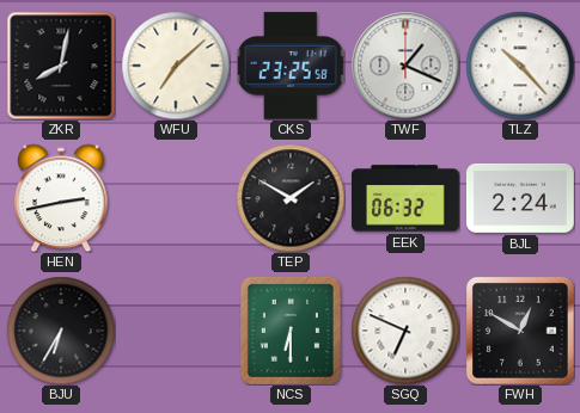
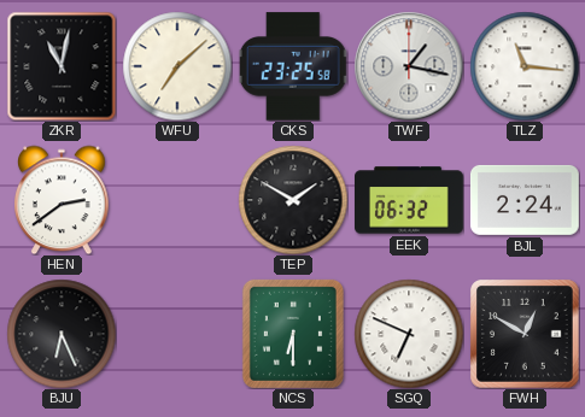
ZKR: 8:02 -> 11:02 (62, 66)
TWF: 1:19 -> 1:17 (409, 66)
TLZ: 10:23 -> 11:16 (525, 66)
HEN: 2:43 -> 2:39 (63, 200)
BJU: 6:35 -> 6:26 (62, 334)
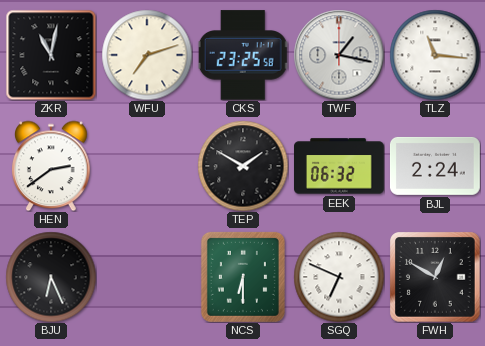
WFU: 7:08 -> 7:12 (147, 55)
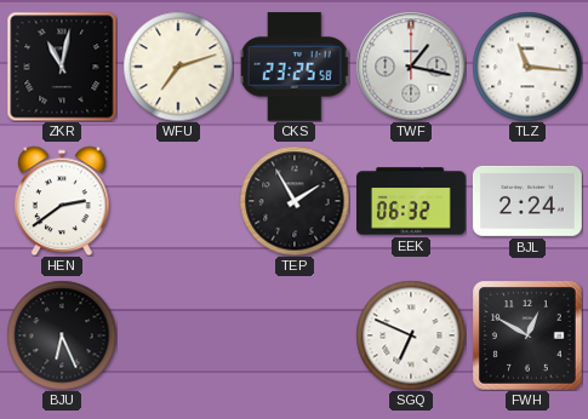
TEP: 1:50 -> 1:55 (295, 201)
NCS: 6:30 -> none (243, 277)
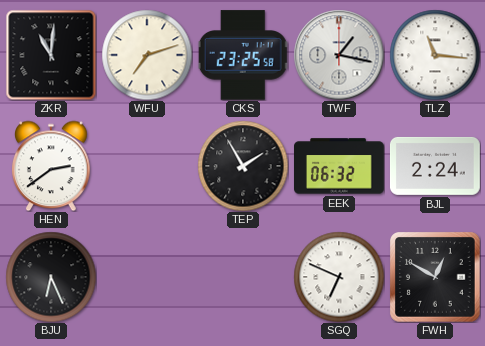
ZKR: 11:02 -> 11:01 (51, 55)
